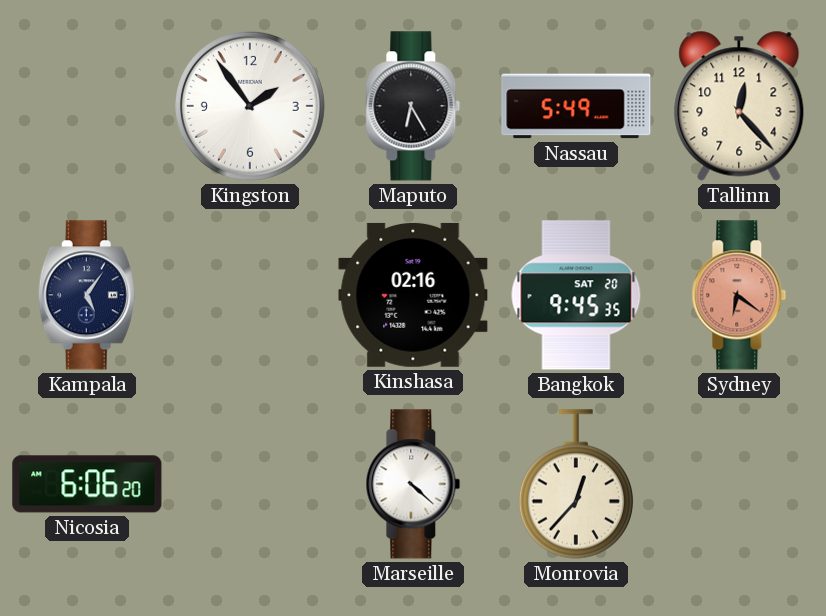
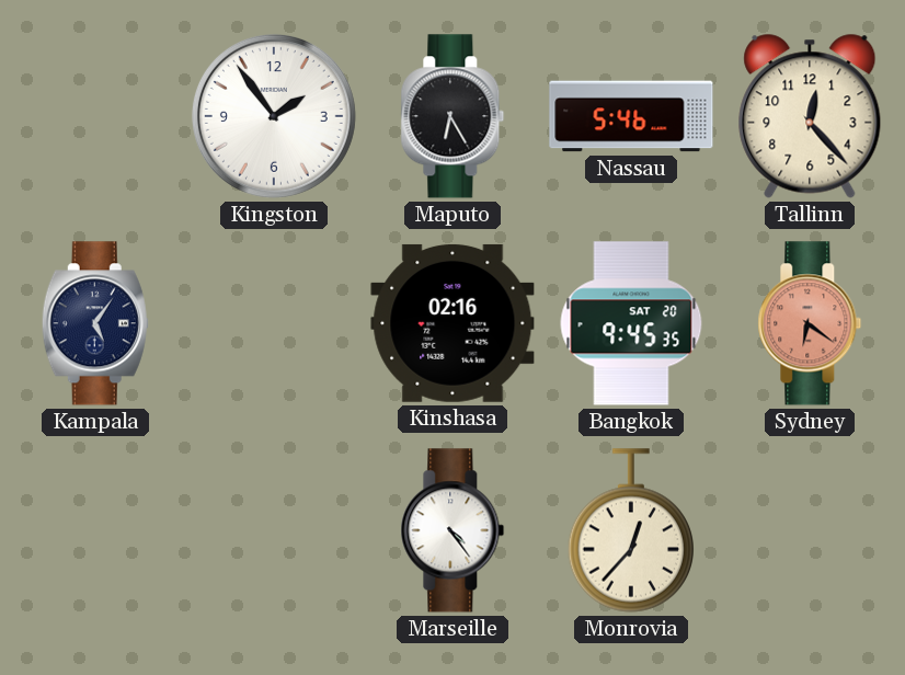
Nassau: 5:49 -> 5:46 (631, 116)
Nicosia: 6:06 -> none (87, 484)
Marseille: 4:22 -> 4:24 (452, 530)
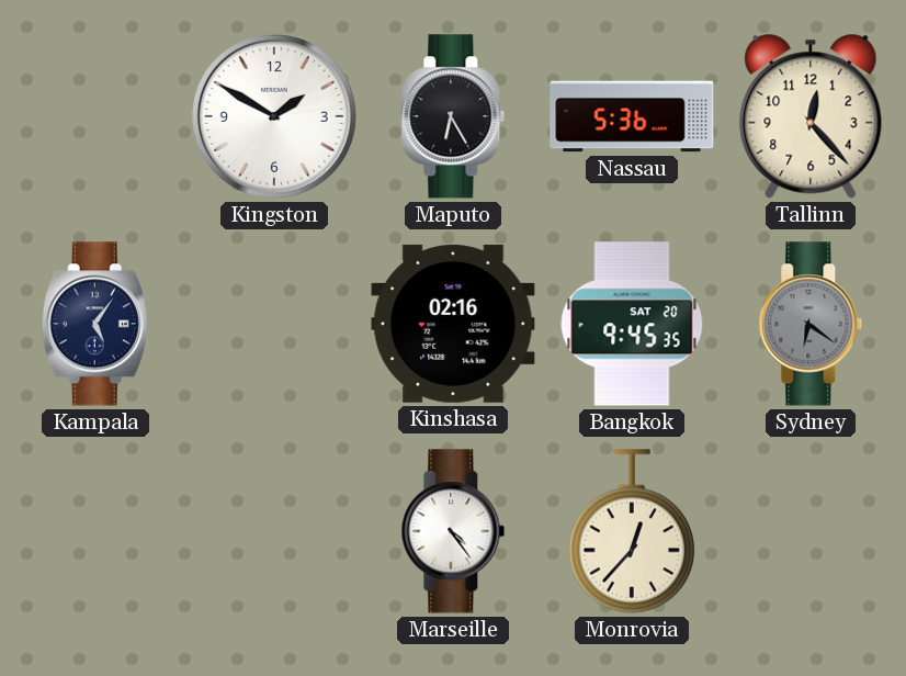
Kingston: 1:54 -> 1:50 (274, 116)
Nassau: 5:46 -> 5:36 (632, 116)
Sydney dial: salmon -> grey (811, 324)
